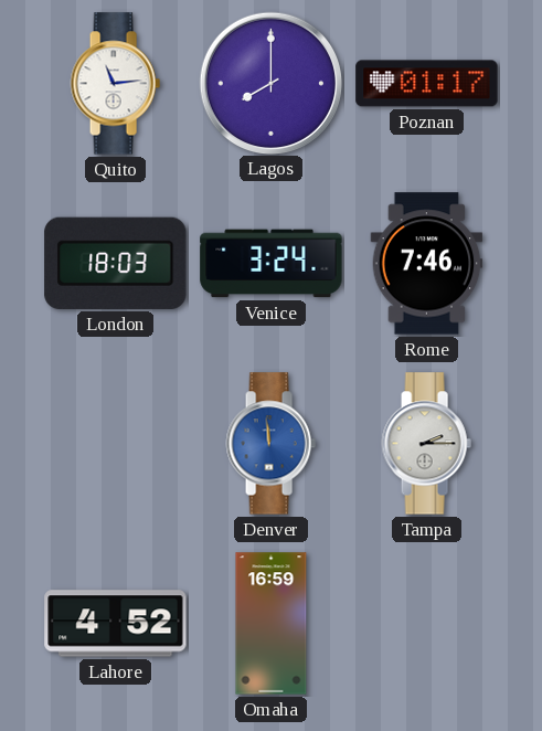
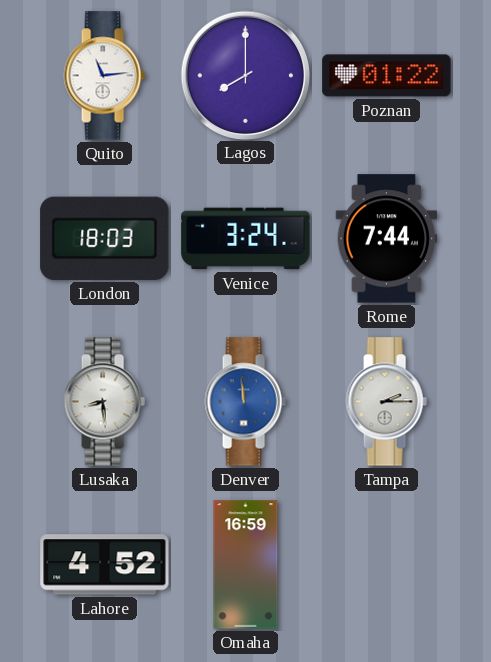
Poznan: 01:17 -> 01:22 (387, 76)
Rome: 7:46 -> 7:44 (387, 239)
Lusaka: none -> 8:29 (104, 402)
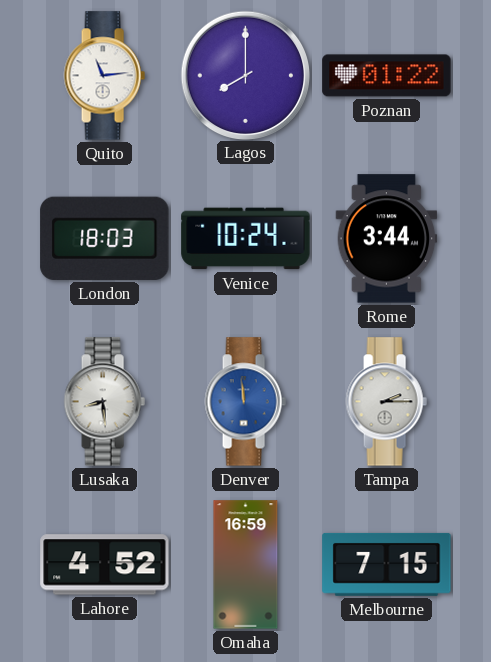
Venice: 3:24 -> 10:24 (246, 239)
Rome: 7:44 -> 3:44 (387, 239)
Melbourne: none -> 7:15 (387, 564)
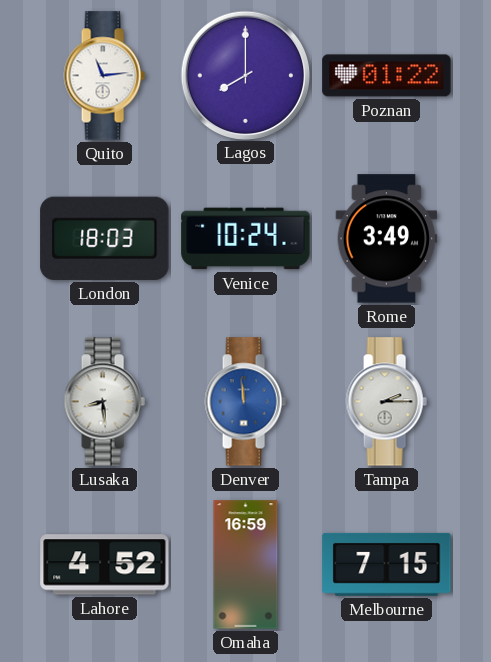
Rome: 3:44 -> 3:49 (387, 239)
